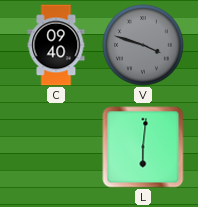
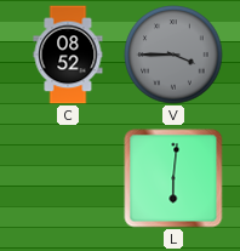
C: 09:40 -> 08:52 (68, 55)
V: 3:48 -> 3:45 (173, 55)
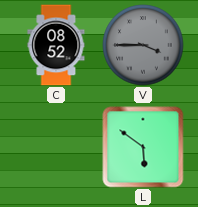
L: 6:01 -> 5:51 (143, 147)
